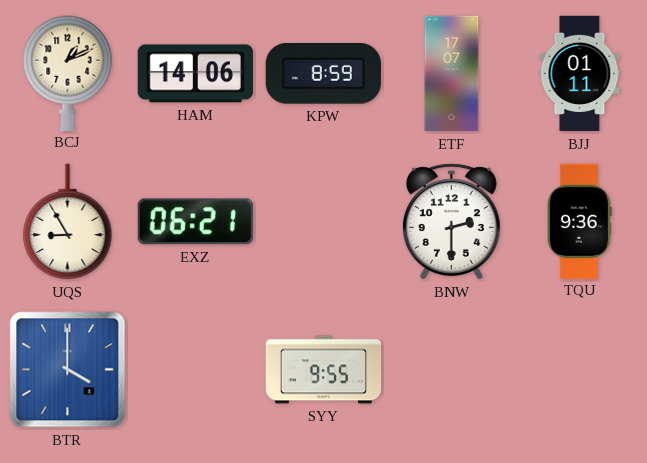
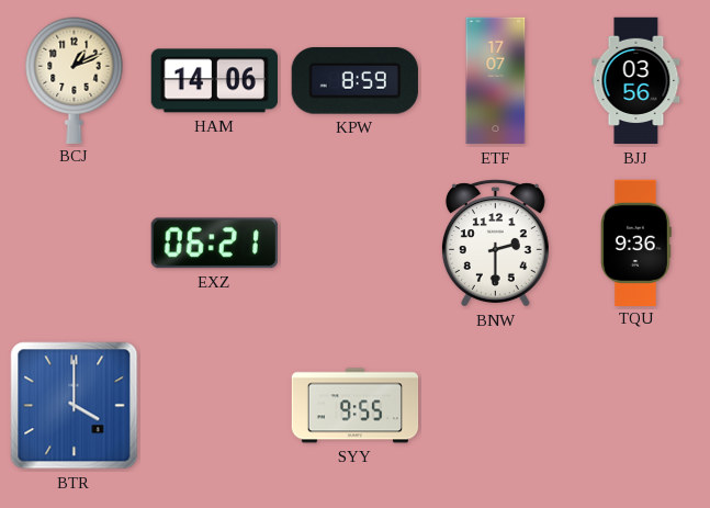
BJJ: 01:11 -> 03:56 (636, 81)
UQS: 8:55 -> none (68, 222)
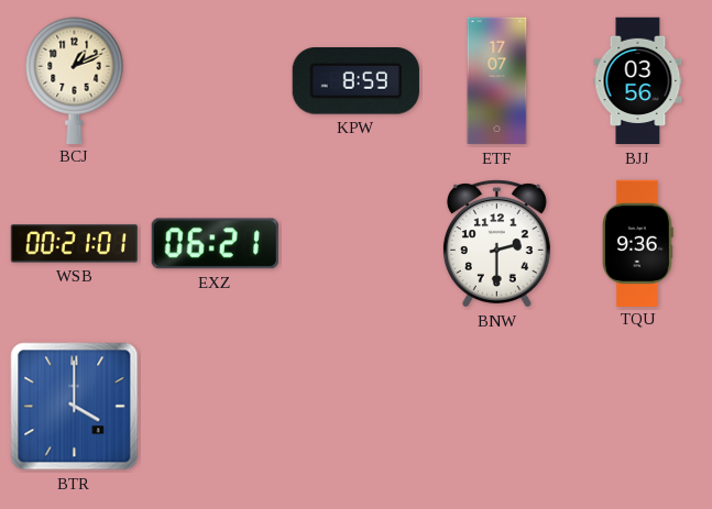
HAM: 14:06 -> none (214, 81)
WSB: none -> 00:21 (74, 244)
SYY: 9:55 -> none (356, 406)
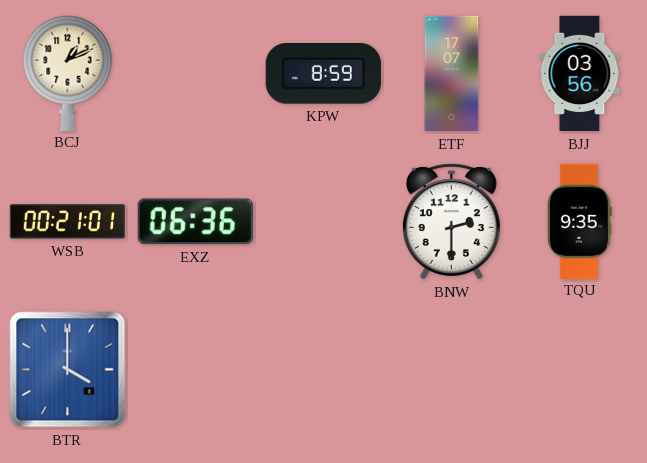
EXZ: 06:21 -> 06:36 (195, 222)
TQU: 9:36 -> 9:35 (580, 221)
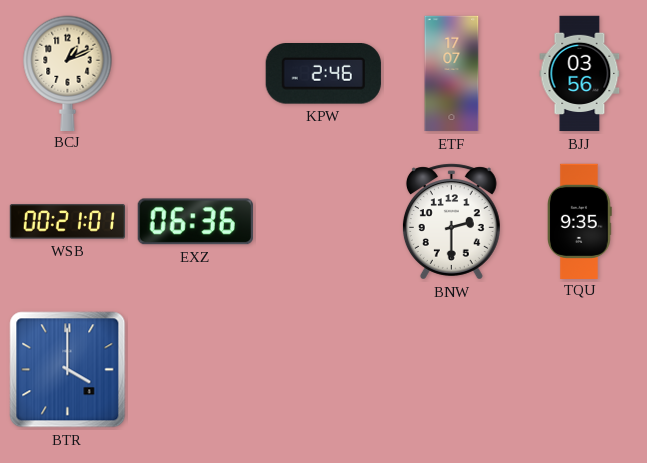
KPW: 8:59 -> 2:46 (323, 74)
